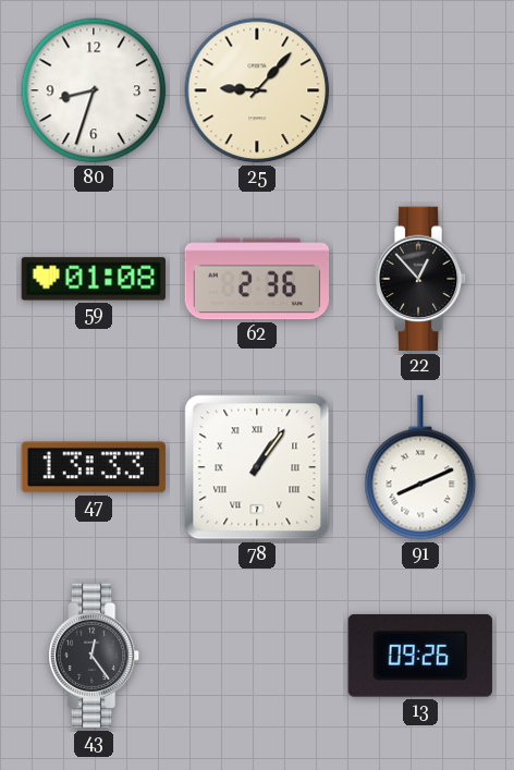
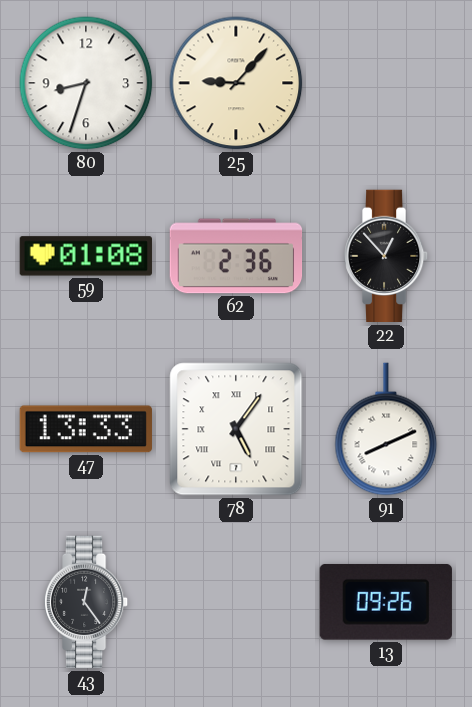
78: 1:06 -> 5:06 (236, 429)
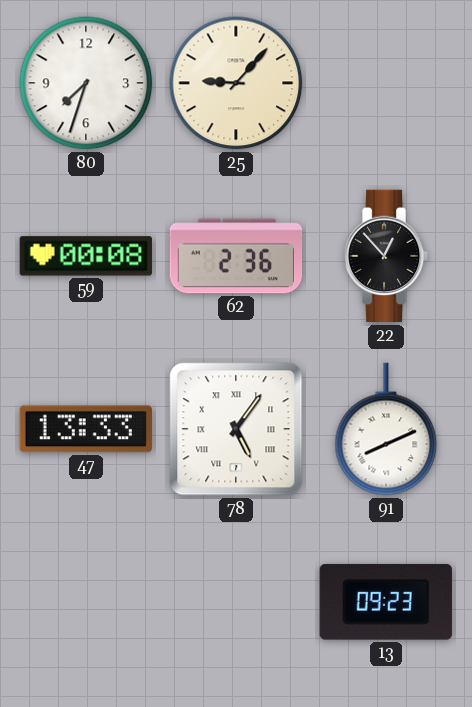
80: 8:33 -> 7:33 (86, 83)
59: 01:08 -> 00:08 (85, 256)
43: 12:24 -> none (86, 602)
13: 09:26 -> 09:23 (386, 602)
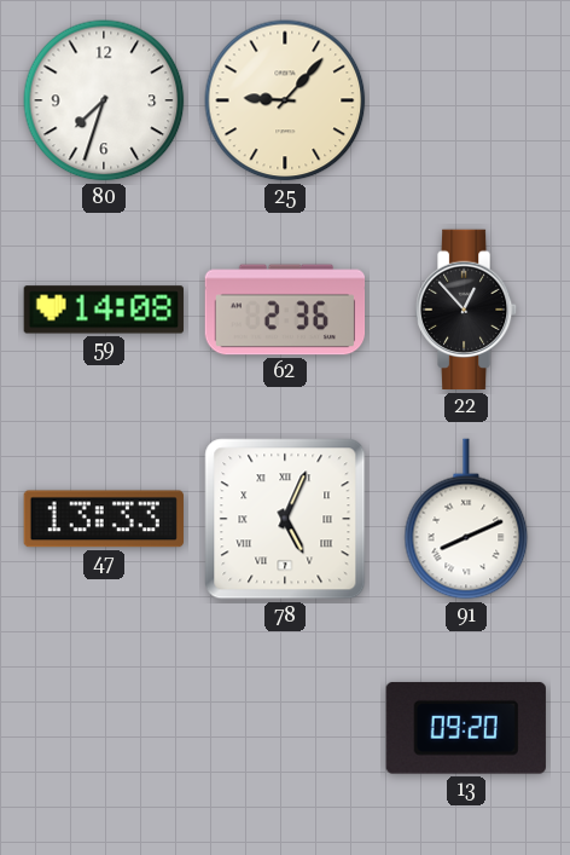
59: 00:08 -> 14:08 (103, 310)
78: 5:06 -> 5:04 (285, 519)
13: 09:23 -> 09:20 (466, 728)
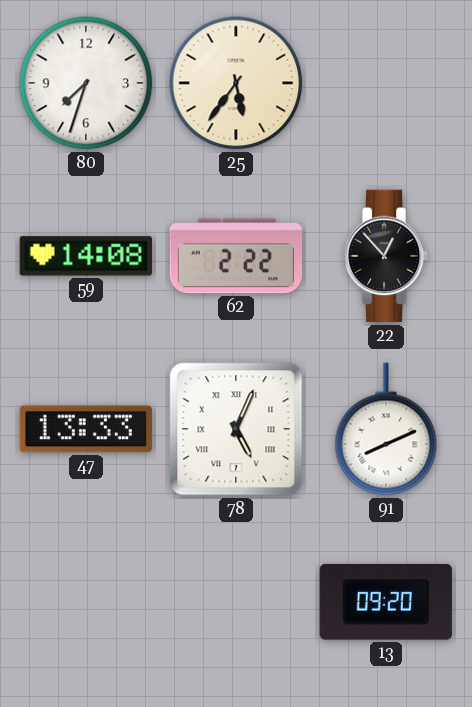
25: 9:07 -> 5:36 (236, 83)
62: 2:36 -> 2:22 (236, 256)
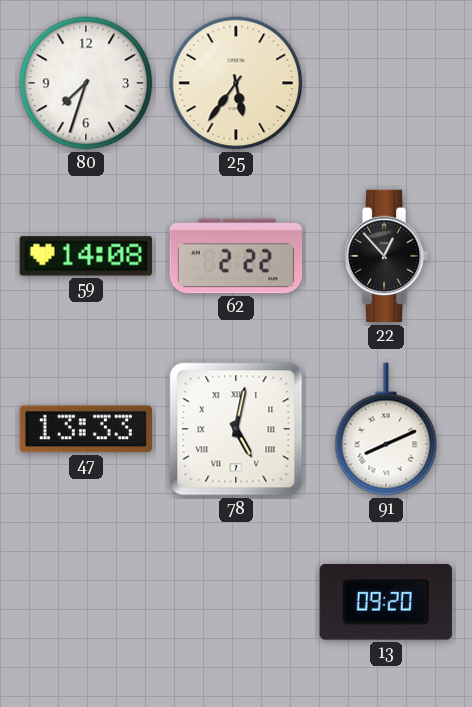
78: 5:04 -> 5:02 (236, 429)
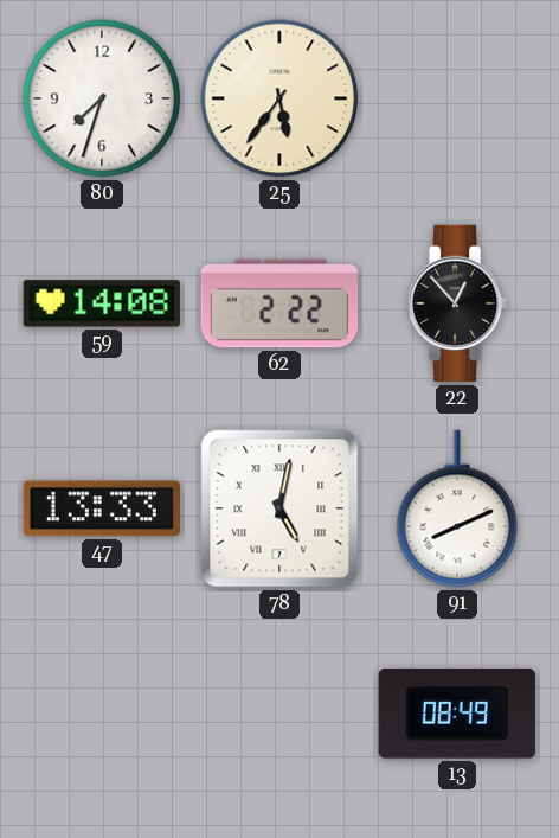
13: 09:20 -> 08:49 (457, 714)
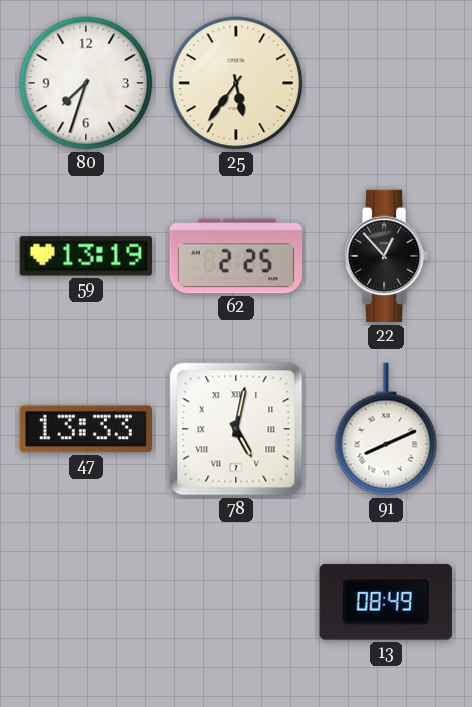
59: 14:08 -> 13:19 (85, 256)
62: 2:22 -> 2:25 (236, 256)
